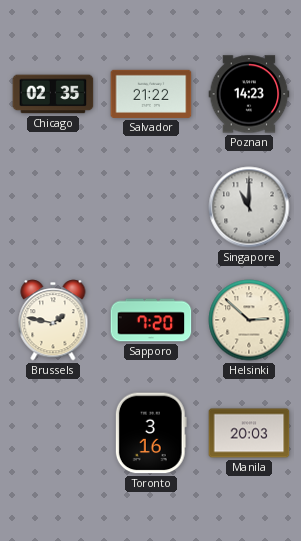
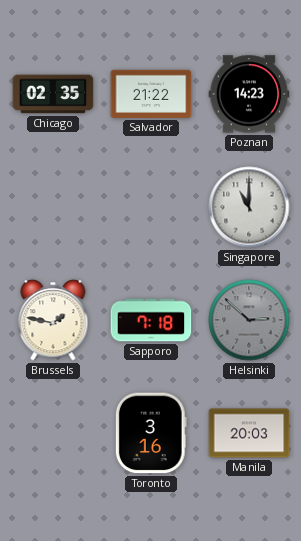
Sapporo: 7:20 -> 7:18 (151, 320)
Helsinki dial: cream -> grey (249, 320)
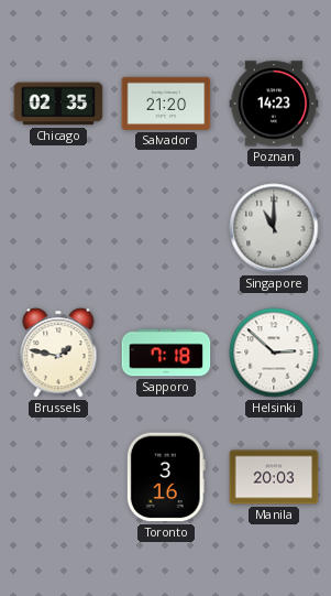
Salvador: 21:22 -> 21:20 (166, 104)
Helsinki dial: grey -> white (274, 353)
